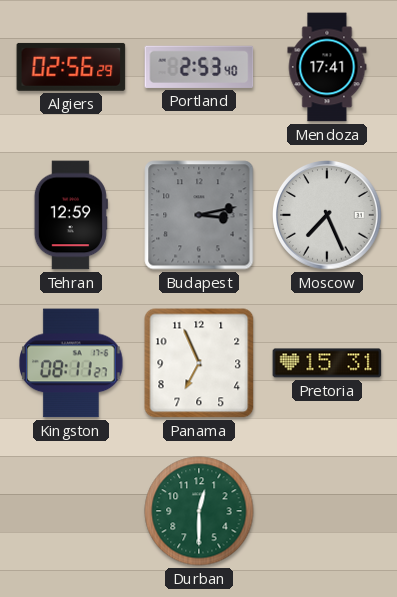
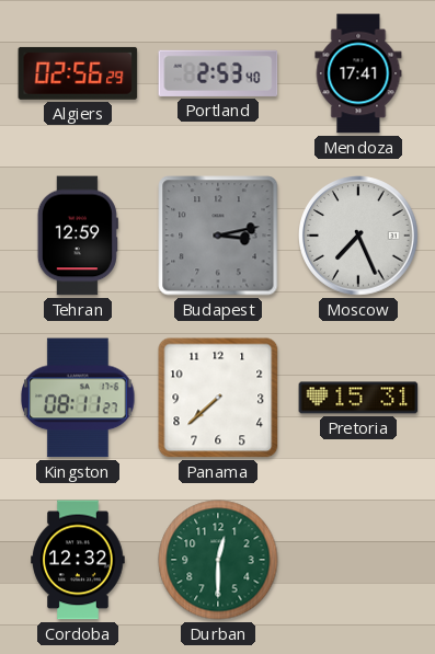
Panama: 6:56 -> 7:38 (218, 398)
Cordoba: none -> 12:32 (78, 560)
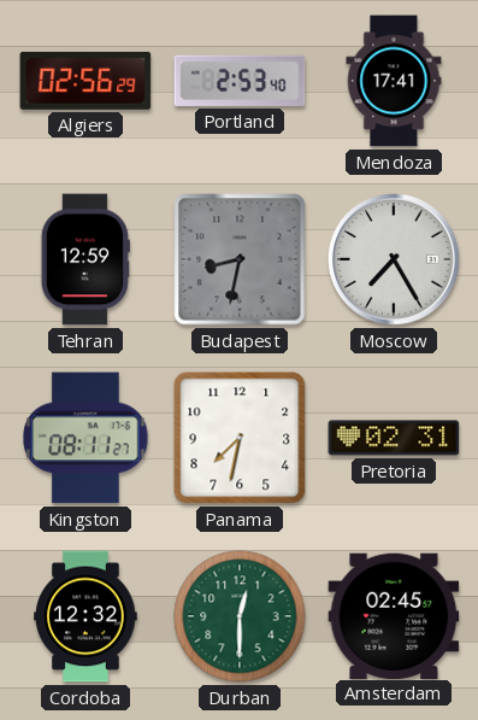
Budapest: 3:13 -> 8:32 (240, 259)
Moscow: 7:26 -> 7:25 (395, 261)
Panama: 7:38 -> 7:32 (240, 438)
Pretoria: 15:31 -> 02:31 (394, 438)
Amsterdam: none -> 02:45 (394, 615)
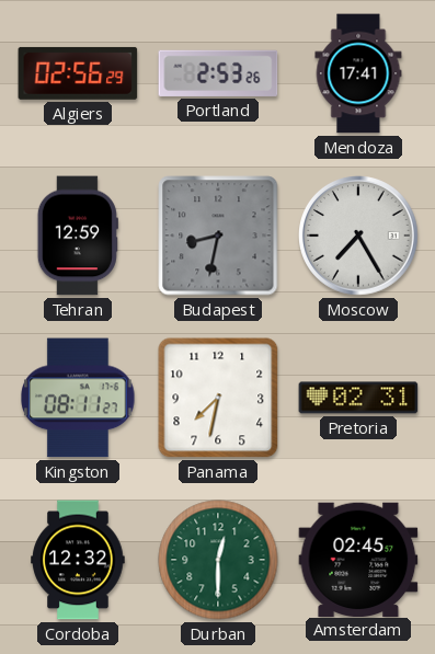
Portland: 2:53:40 -> 2:53:26 (218, 73)
